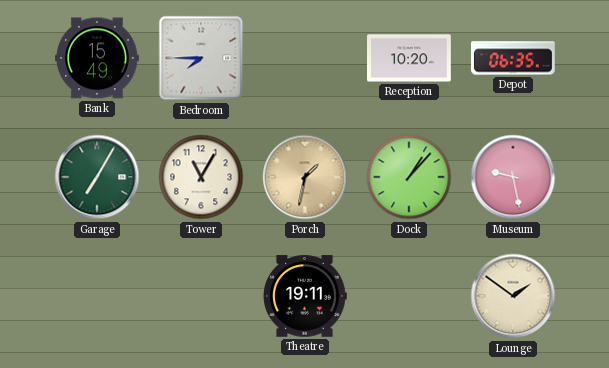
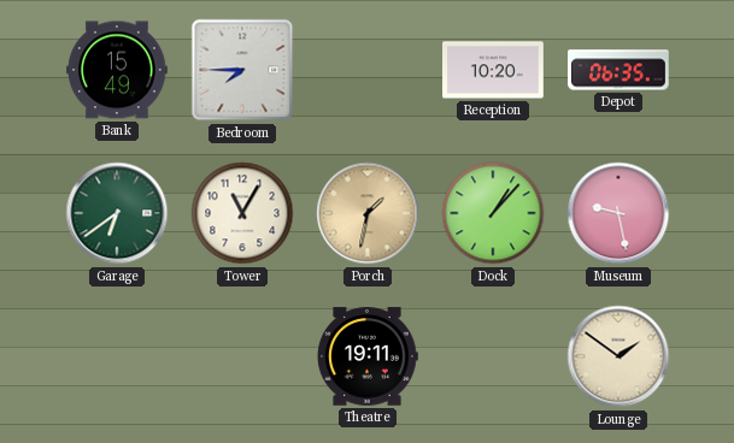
Garage: 7:05 -> 6:39 (117, 213)
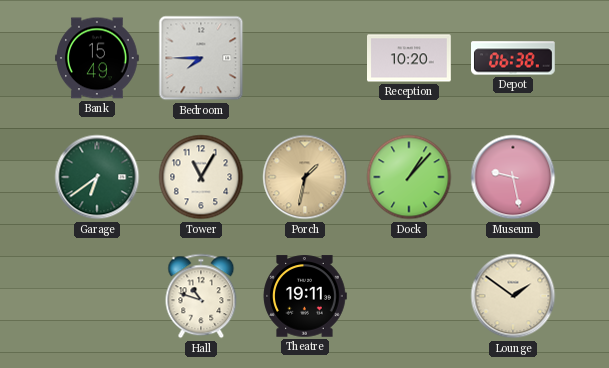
Depot: 06:35 -> 06:38 (514, 58)
Hall: none -> 10:48 (201, 296)
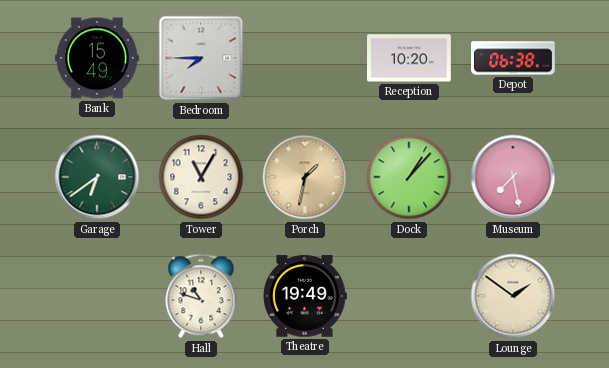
Museum: 9:28 -> 7:28 (513, 177)
Theatre: 19:11 -> 19:49 (305, 296)
